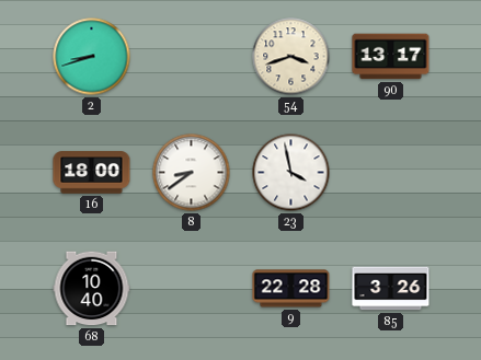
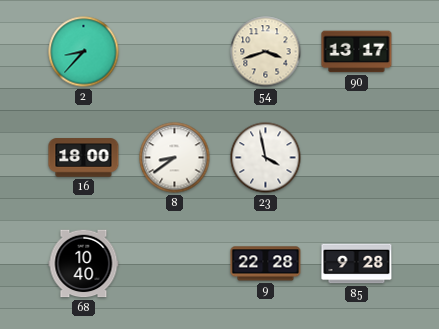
2: 8:42 -> 8:37 (84, 52)
85: 3:26 -> 9:28 (357, 264)
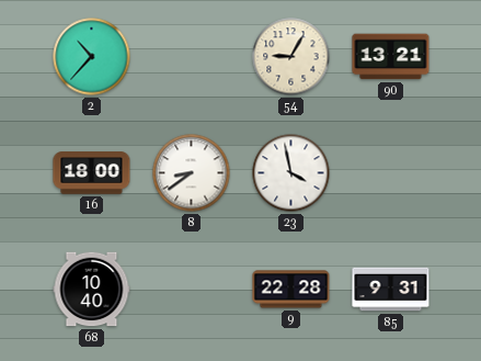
2: 8:37 -> 10:37 (92, 57)
54: 3:42 -> 9:05 (291, 57)
90: 13:17 -> 13:21 (391, 57)
85: 9:28 -> 9:31 (391, 290)
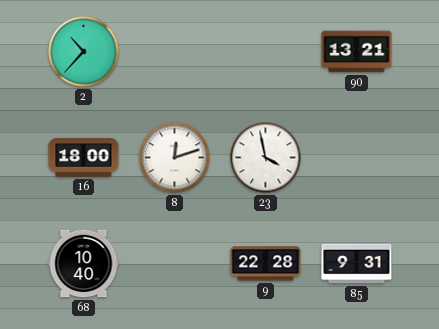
54: 9:05 -> none (291, 57)
8: 8:39 -> 12:12 (175, 158)
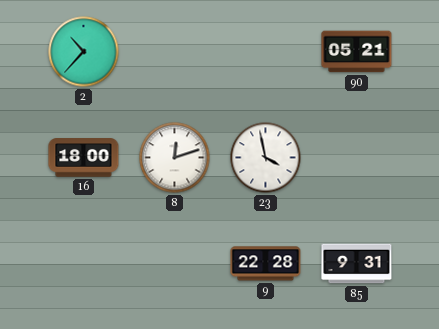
90: 13:21 -> 05:21 (357, 52)
68: 10:40 -> none (84, 264)
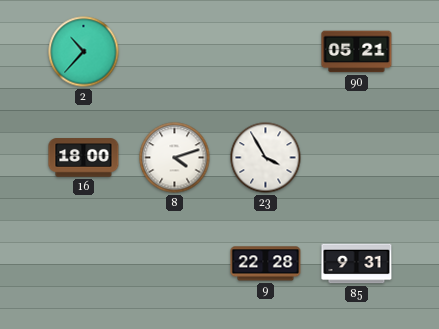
8: 12:12 -> 4:12 (175, 158)
23: 3:58 -> 3:55 (266, 158)
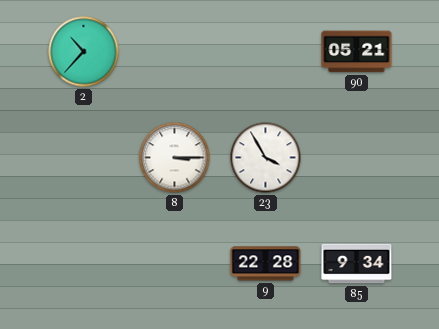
16: 18:00 -> none (84, 158)
8: 4:12 -> 3:15 (175, 158)
85: 9:31 -> 9:34 (357, 264)
